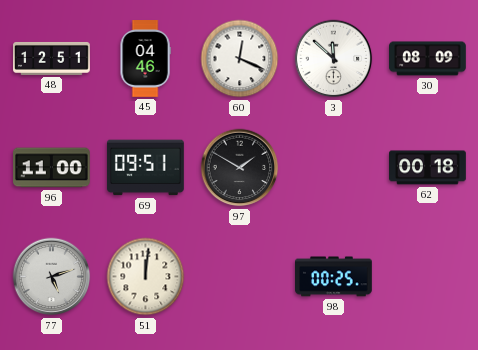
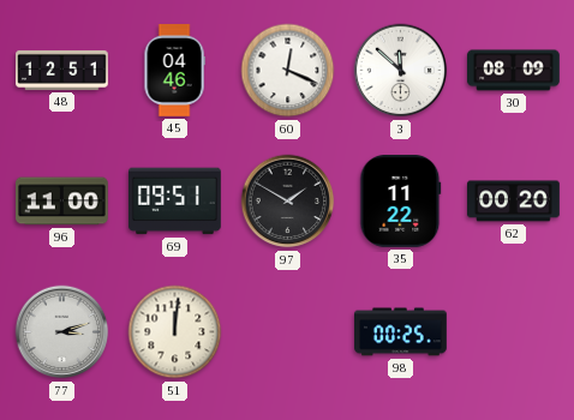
35: none -> 11:22 (401, 202)
62: 00:18 -> 00:20 (514, 202)
77: 5:12 -> 3:12 (62, 332)
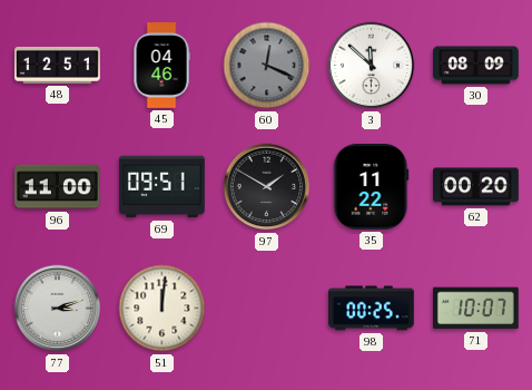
60 dial: white -> grey (267, 66)
71: none -> 10:07 (475, 309)
